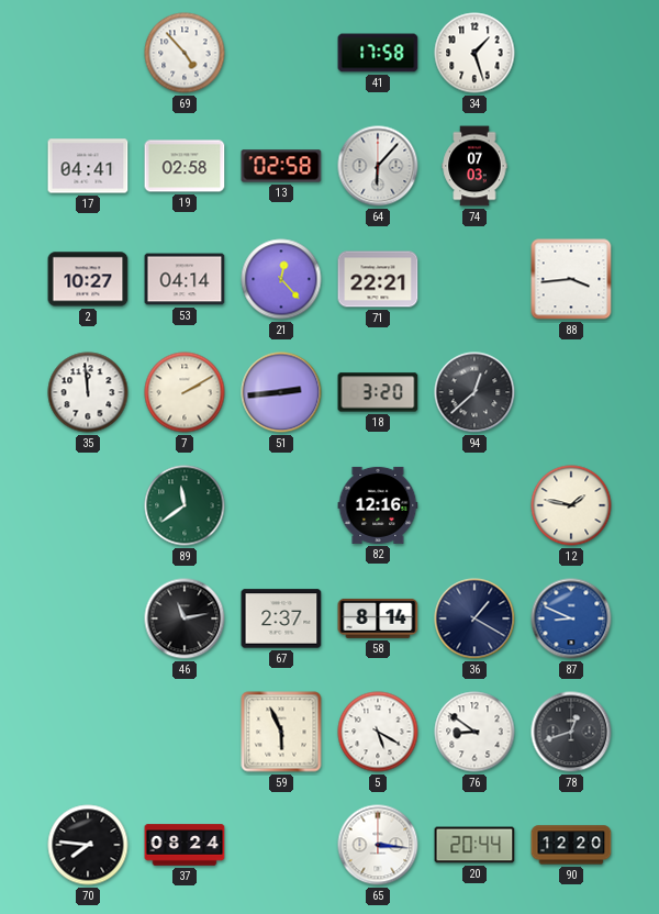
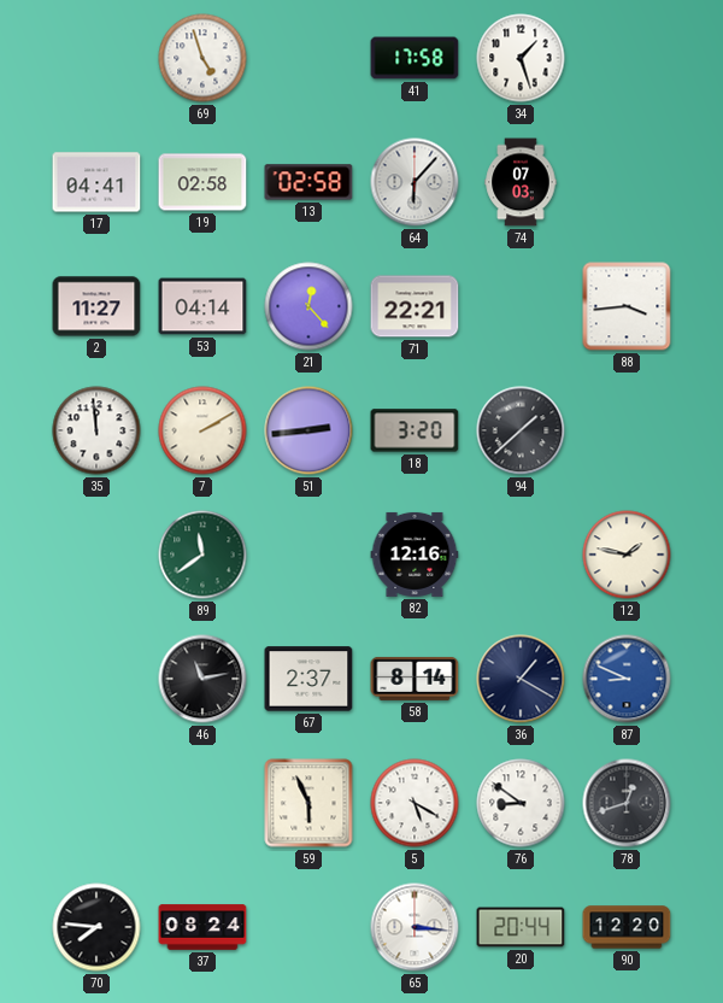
69: 4:53 -> 4:57 (202, 58)
2: 10:27 -> 11:27 (96, 306)
94: 12:38 -> 1:38 (521, 430)
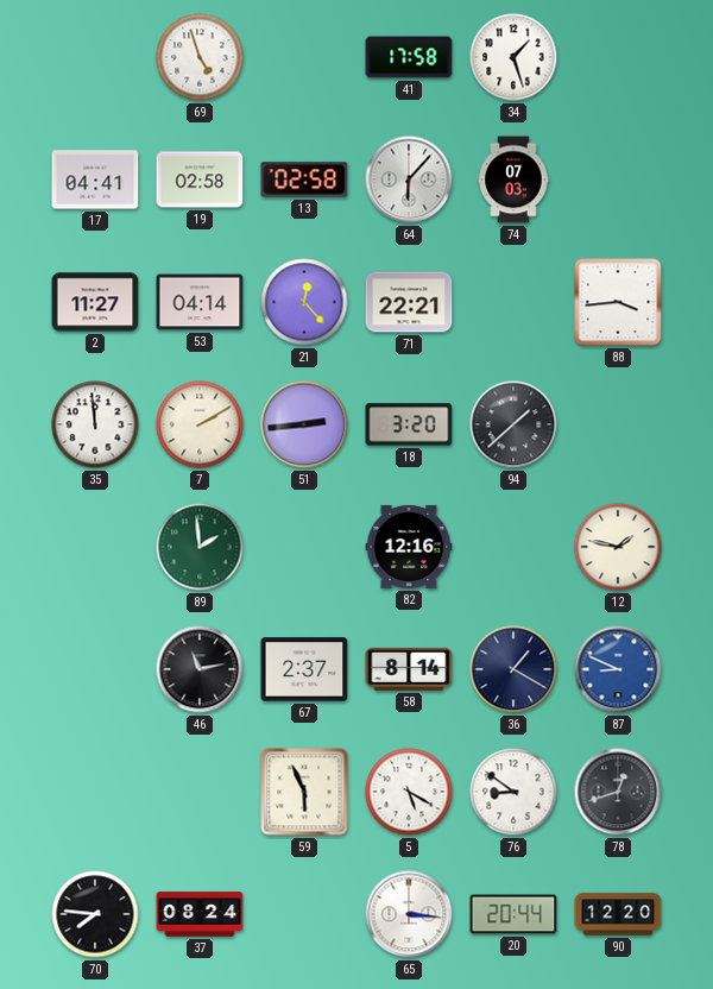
89: 11:39 -> 1:59 (200, 547)
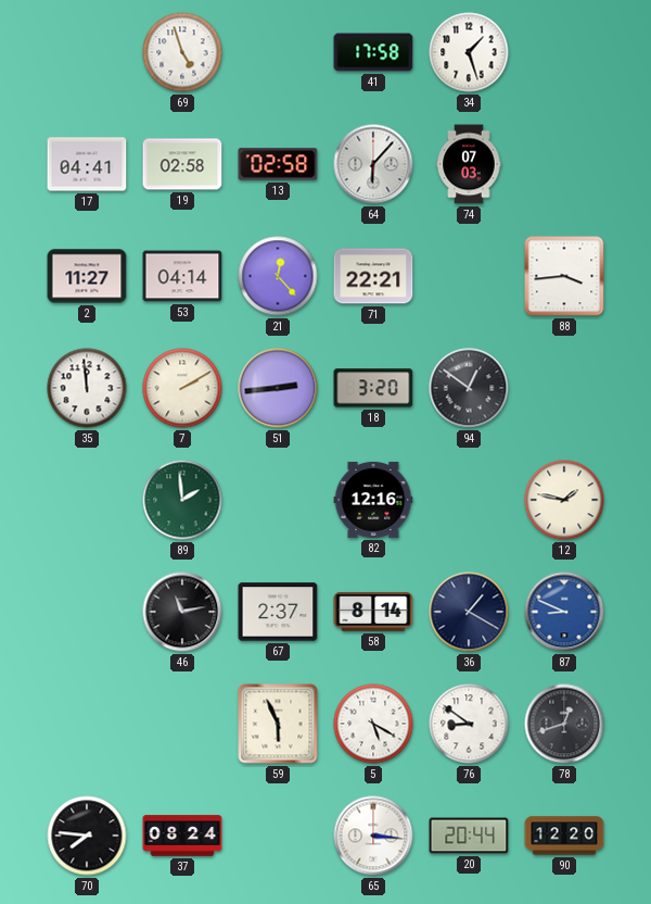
94: 1:38 -> 12:51 (469, 388)
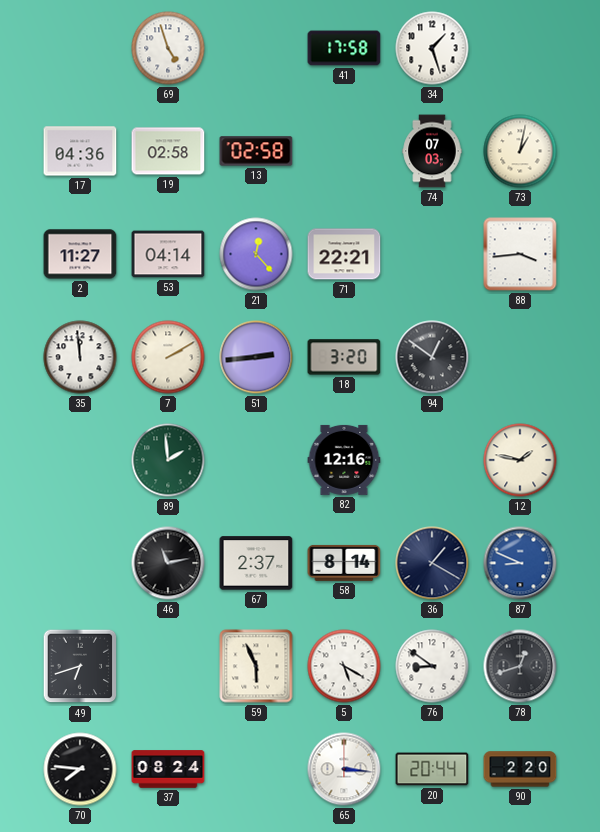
17: 04:41 -> 04:36 (80, 151)
64: 6:07 -> none (373, 164)
73: none -> 1:02 (520, 151)
49: none -> 6:42 (80, 666)
90: 12:20 -> 2:20 (520, 769)
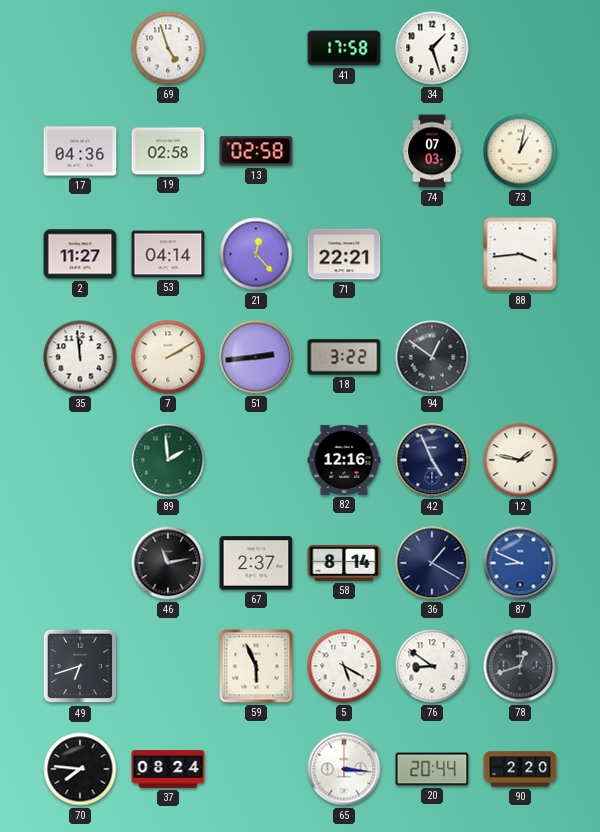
18: 3:20 -> 3:22 (344, 357)
42: none -> 4:56 (432, 460)
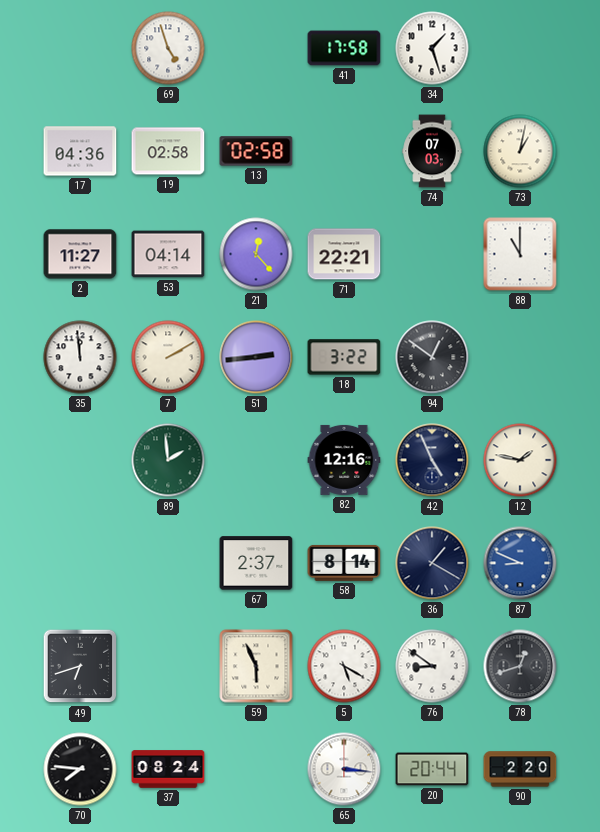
88: 3:44 -> 11:00 (520, 254)
46: 11:13 -> none (168, 563)
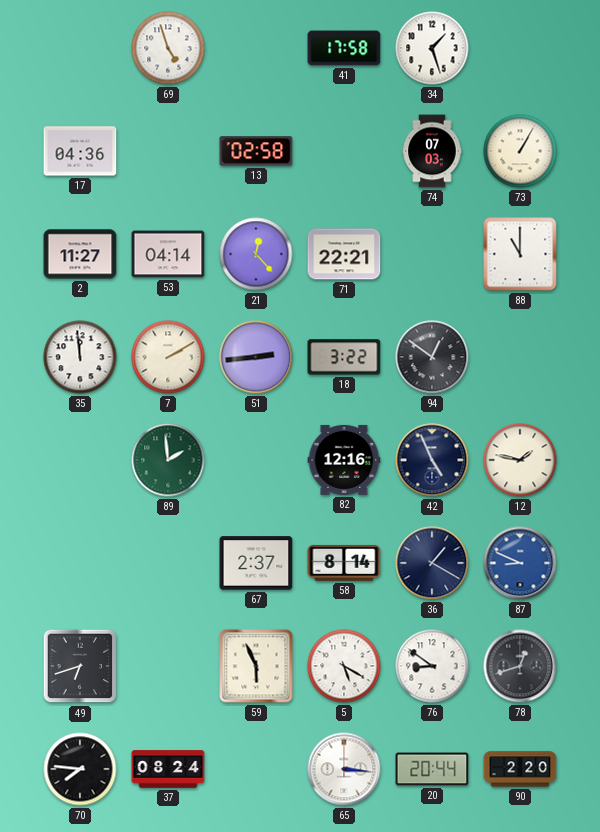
19: 02:58 -> none (168, 151)
73: 1:02 -> 1:05 (520, 151)
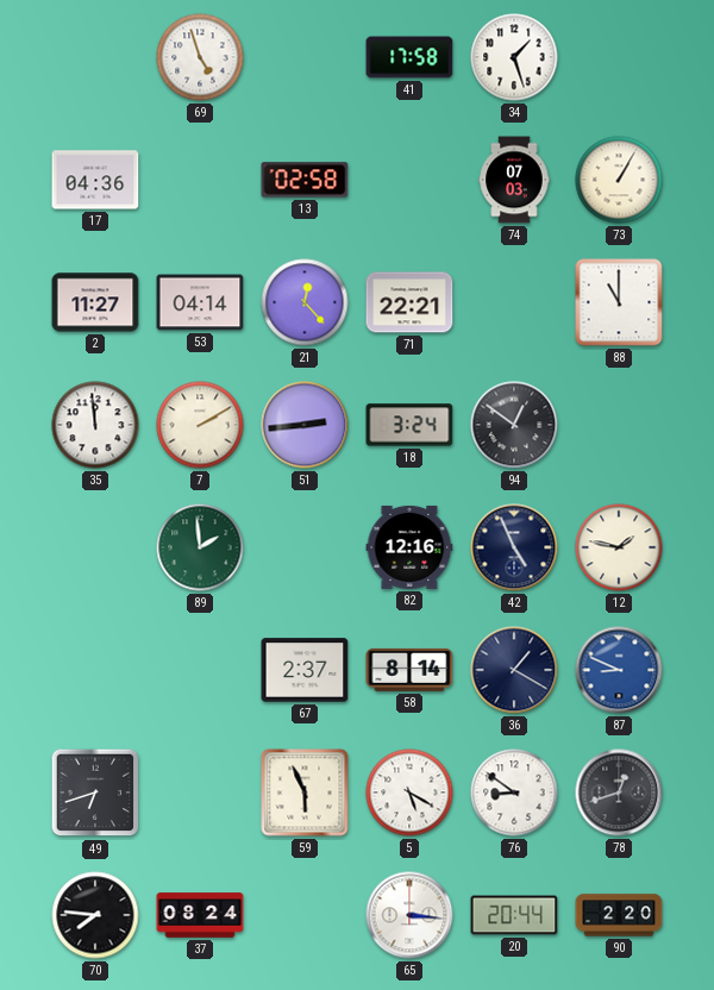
18: 3:22 -> 3:24 (409, 425)
